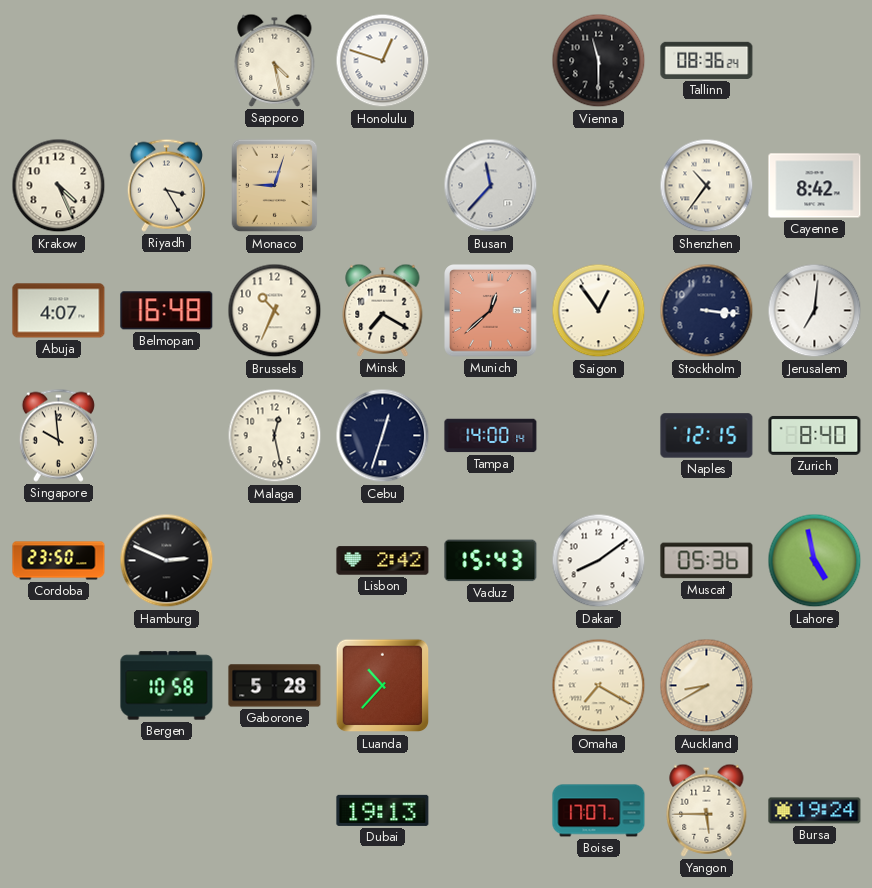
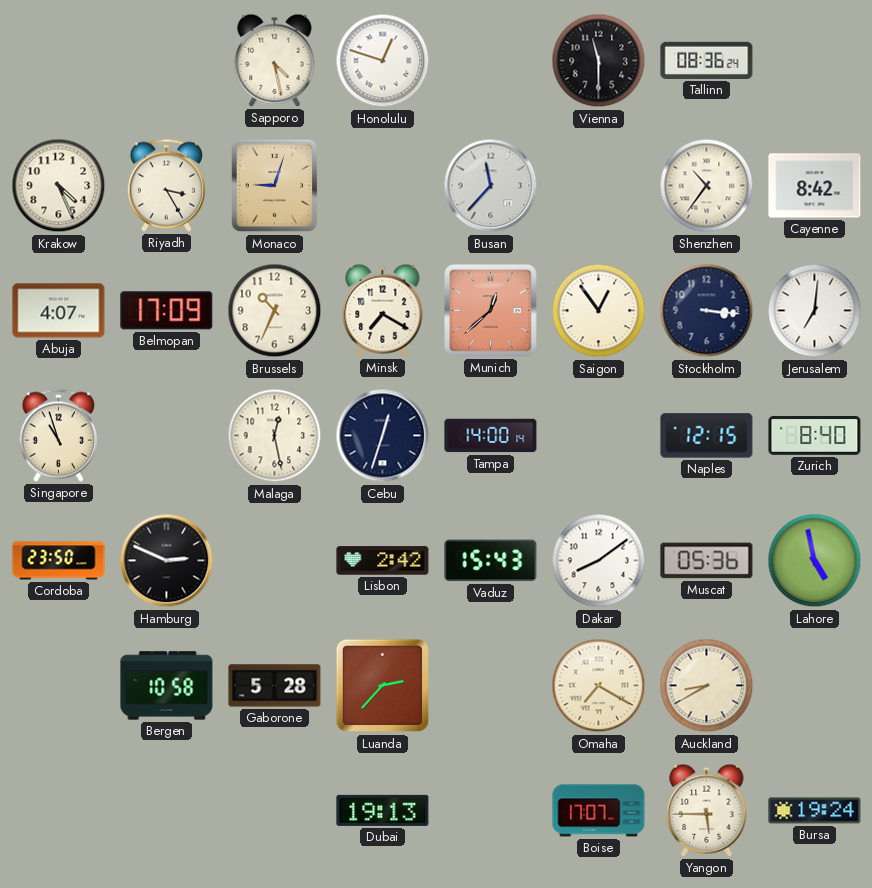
Belmopan: 16:48 -> 17:09 (167, 311)
Singapore: 9:59 -> 10:57 (58, 435)
Luanda: 10:37 -> 2:37 (383, 686)
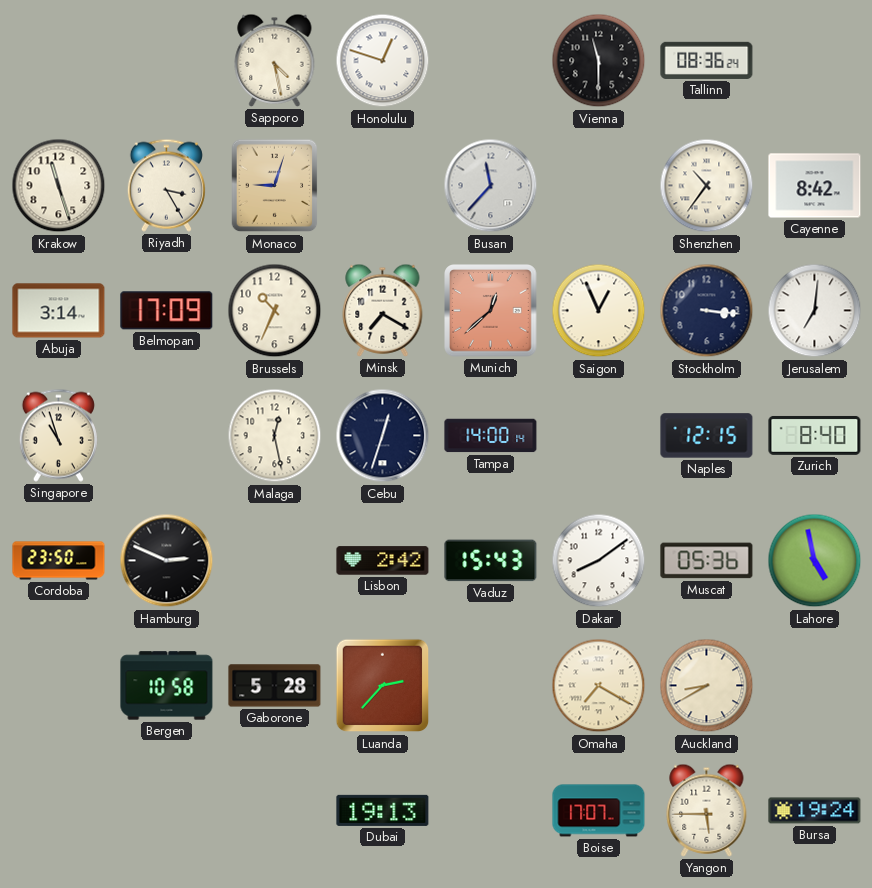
Krakow: 4:26 -> 11:27 (59, 186)
Abuja: 4:07 -> 3:14 (59, 311)
Saigon: 12:54 -> 12:56 (599, 311)
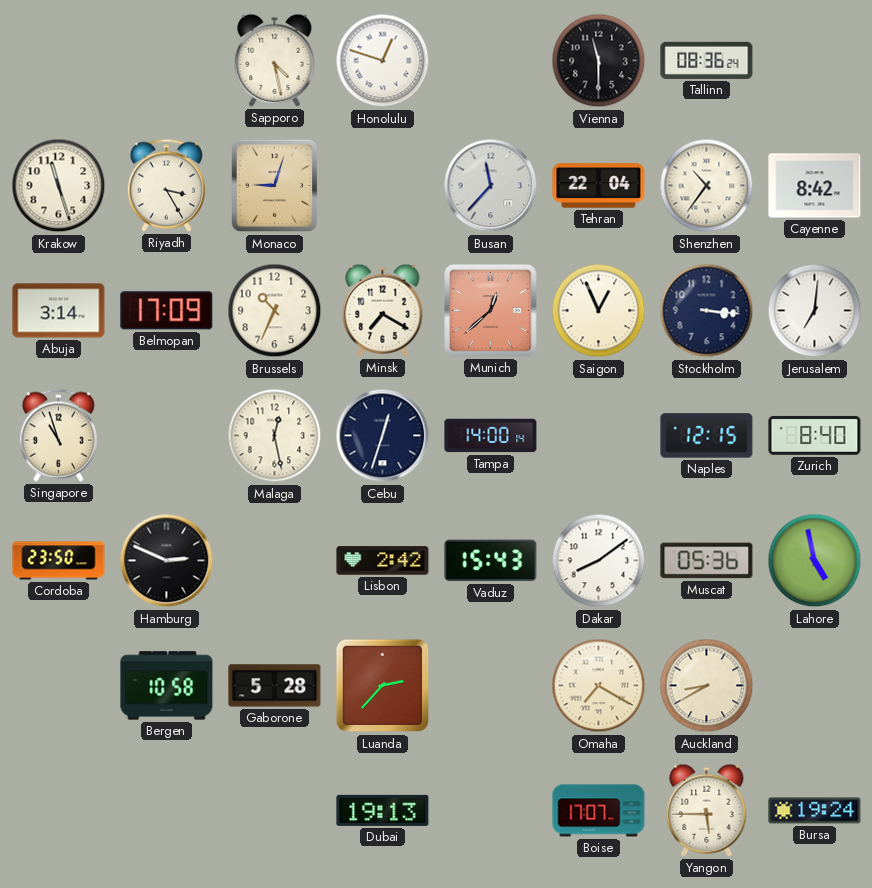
Tehran: none -> 22:04 (599, 186)
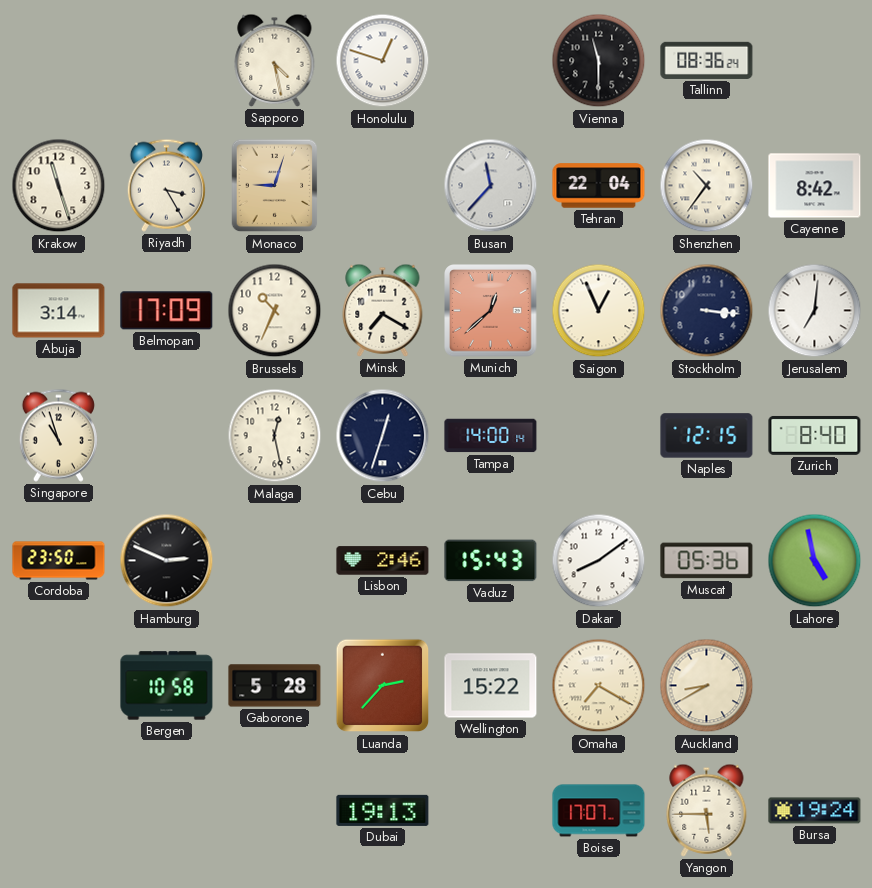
Lisbon: 2:42 -> 2:46 (383, 561)
Wellington: none -> 15:22 (491, 686)
